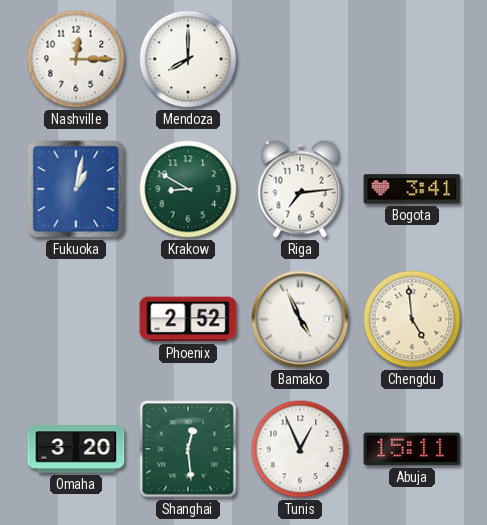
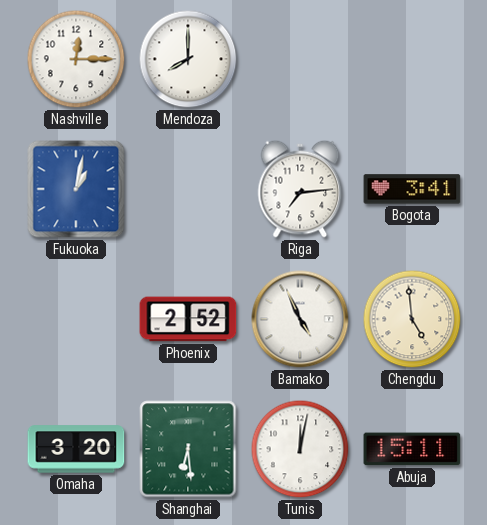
Krakow: 8:50 -> none (188, 189)
Shanghai: 12:29 -> 6:29 (188, 449)
Tunis: 12:56 -> 12:02 (300, 449)
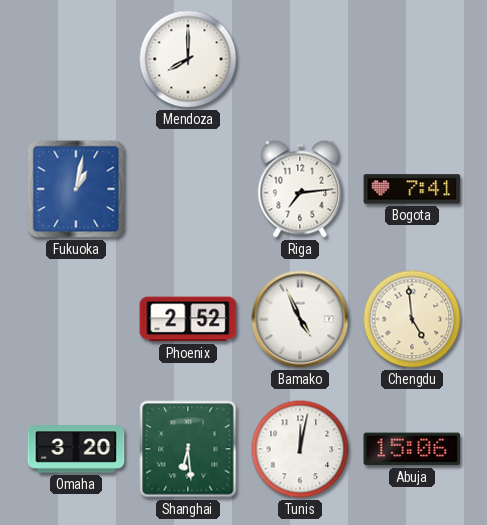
Nashville: 12:15 -> none (76, 59)
Bogota: 3:41 -> 7:41 (412, 189)
Abuja: 15:11 -> 15:06 (412, 449)
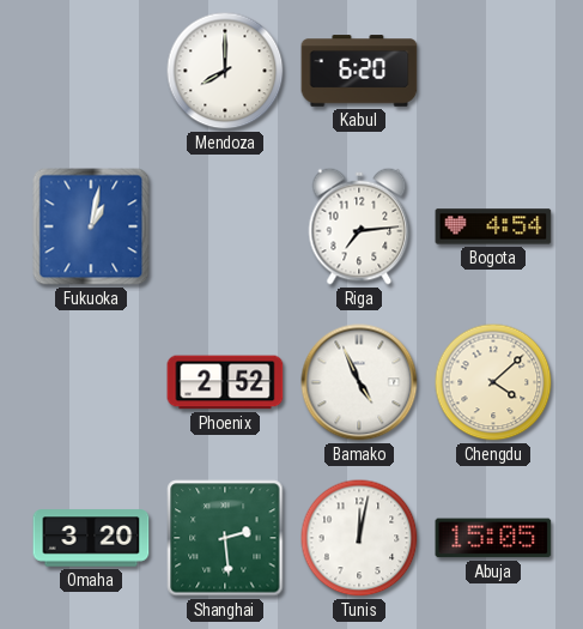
Kabul: none -> 6:20 (359, 71)
Bogota: 7:41 -> 4:54 (493, 226)
Chengdu: 4:59 -> 4:08 (493, 382)
Shanghai: 6:29 -> 2:29 (225, 538)
Abuja: 15:06 -> 15:05 (493, 538)
